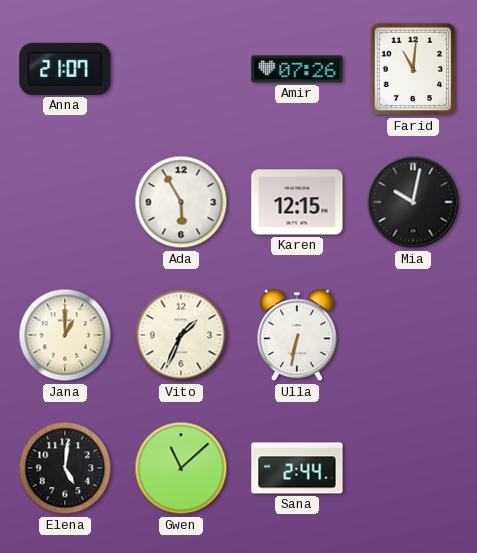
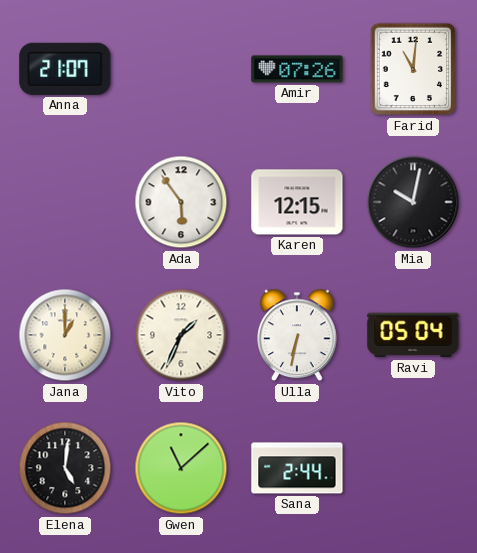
Ada: 5:55 -> 5:54 (181, 202)
Ravi: none -> 05:04 (413, 335)
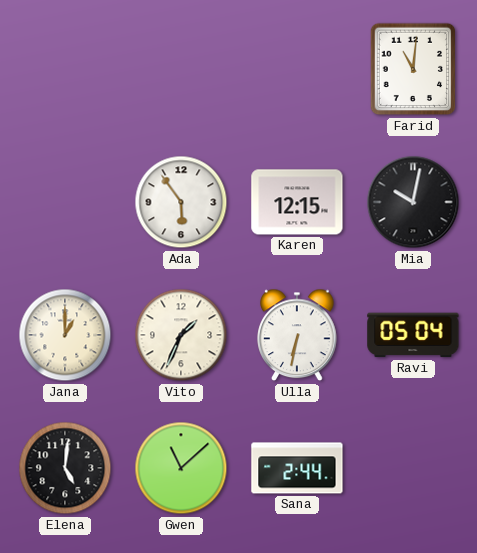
Anna: 21:07 -> none (65, 69)
Amir: 07:26 -> none (297, 69)
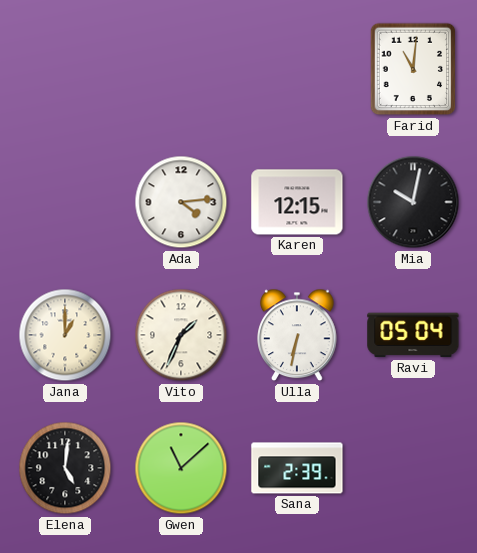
Ada: 5:54 -> 4:14 (181, 202)
Sana: 2:44 -> 2:39 (297, 468)
